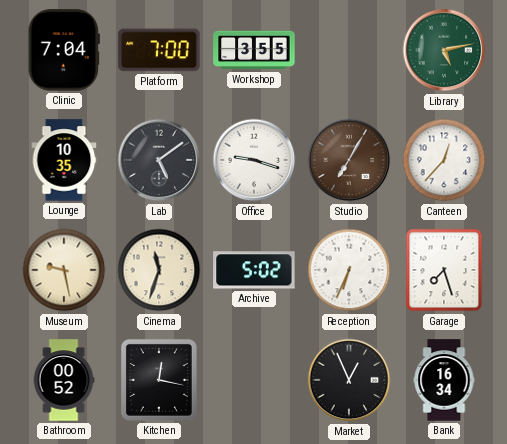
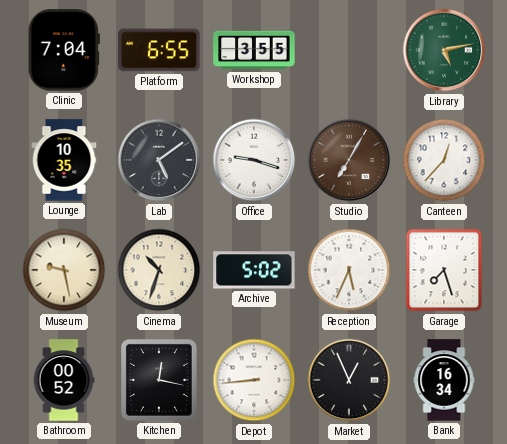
Platform: 7:00 -> 6:55 (159, 50)
Cinema: 11:33 -> 10:33 (159, 270)
Reception: 6:34 -> 5:34 (349, 270)
Depot: none -> 8:44 (254, 380)
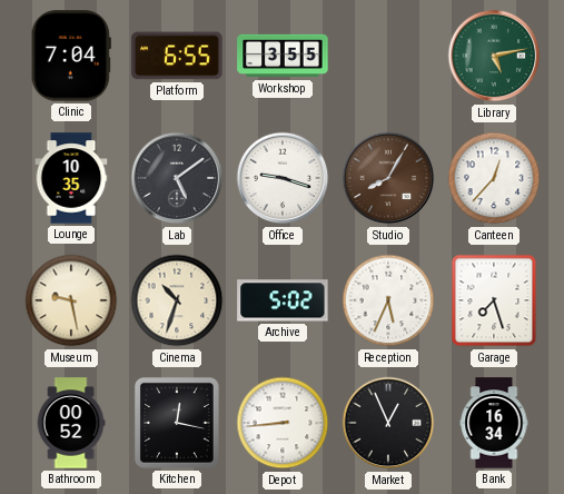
Studio: 7:05 -> 8:05 (388, 178)
